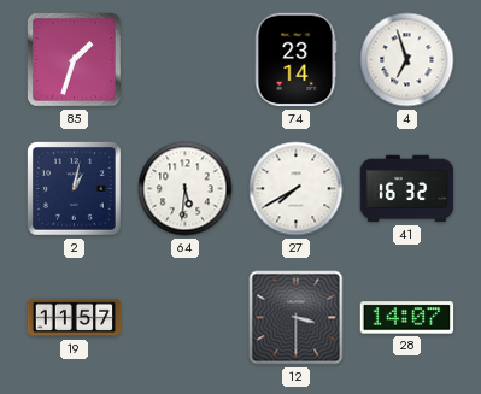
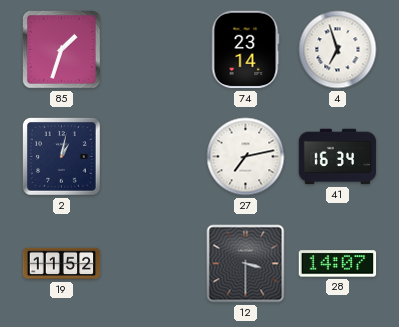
64: 5:31 -> none (186, 189)
27: 7:40 -> 7:13 (246, 157)
41: 16:32 -> 16:34 (338, 157)
19: 11:57 -> 11:52 (62, 264)
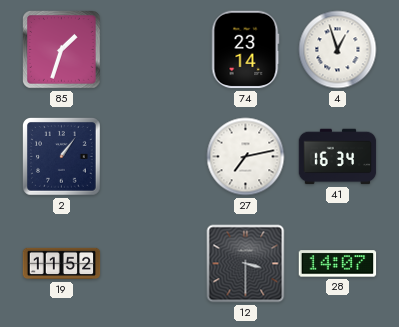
4: 6:57 -> 12:57 (338, 50)
2: 1:02 -> 1:06 (62, 157)
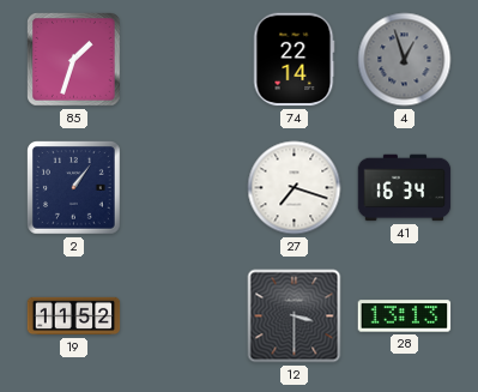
74: 23:14 -> 22:14 (294, 60)
4 dial: white -> grey (405, 60)
27: 7:13 -> 7:18 (295, 188)
28: 14:07 -> 13:13 (405, 316)
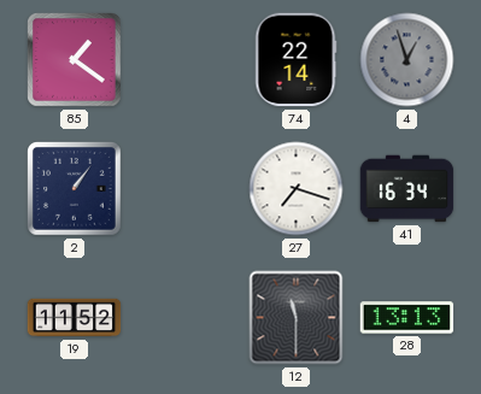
85: 1:33 -> 1:21 (75, 60)
12: 3:30 -> 11:30 (297, 318)
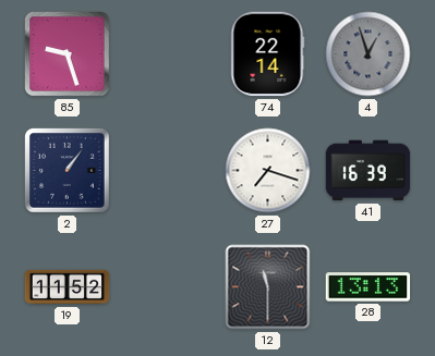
85: 1:21 -> 9:27 (68, 54)
41: 16:34 -> 16:39 (368, 171)
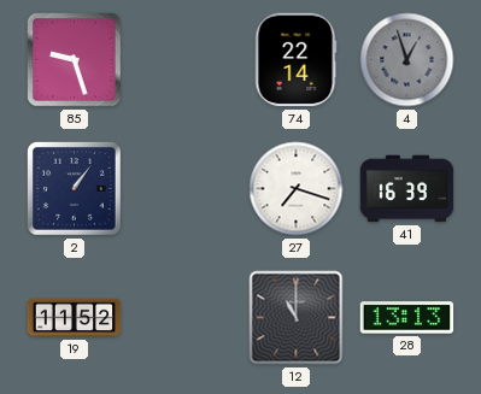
12: 11:30 -> 11:00 (297, 318)
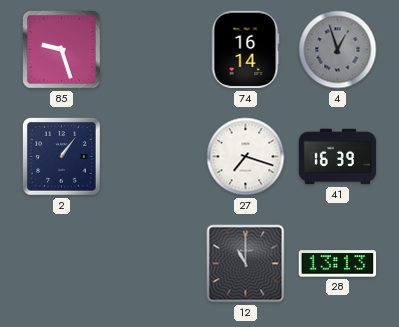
74: 22:14 -> 16:14 (245, 50)
19: 11:52 -> none (75, 318)
